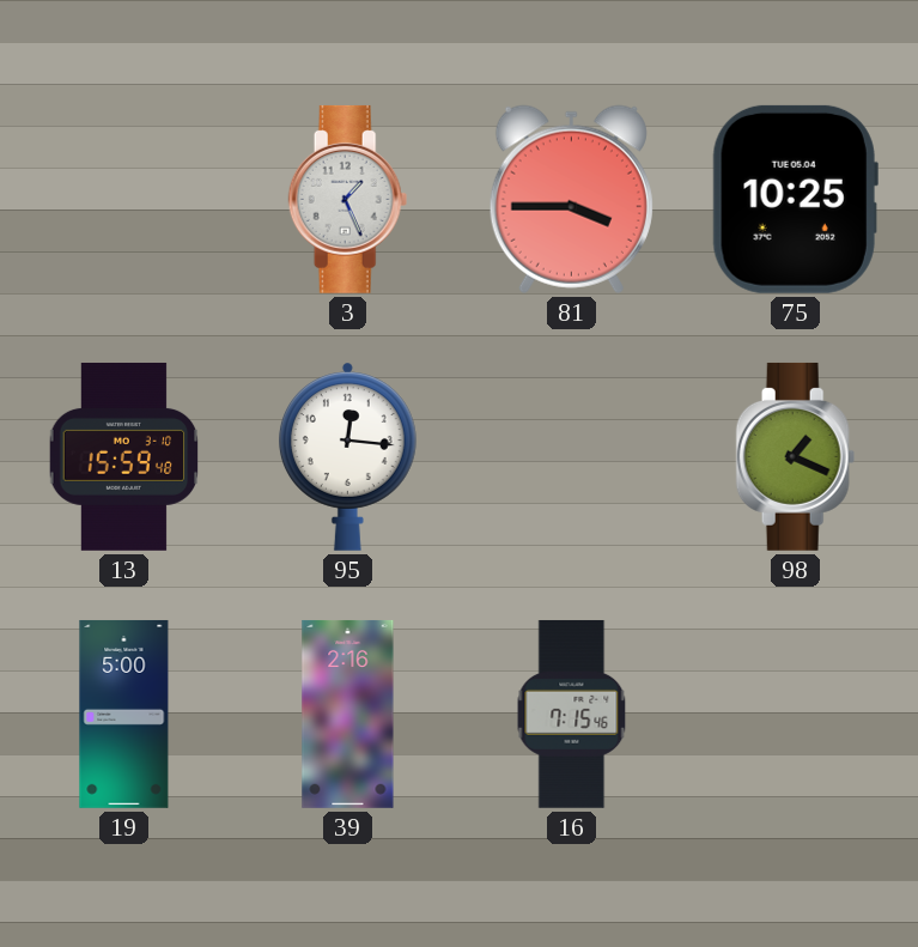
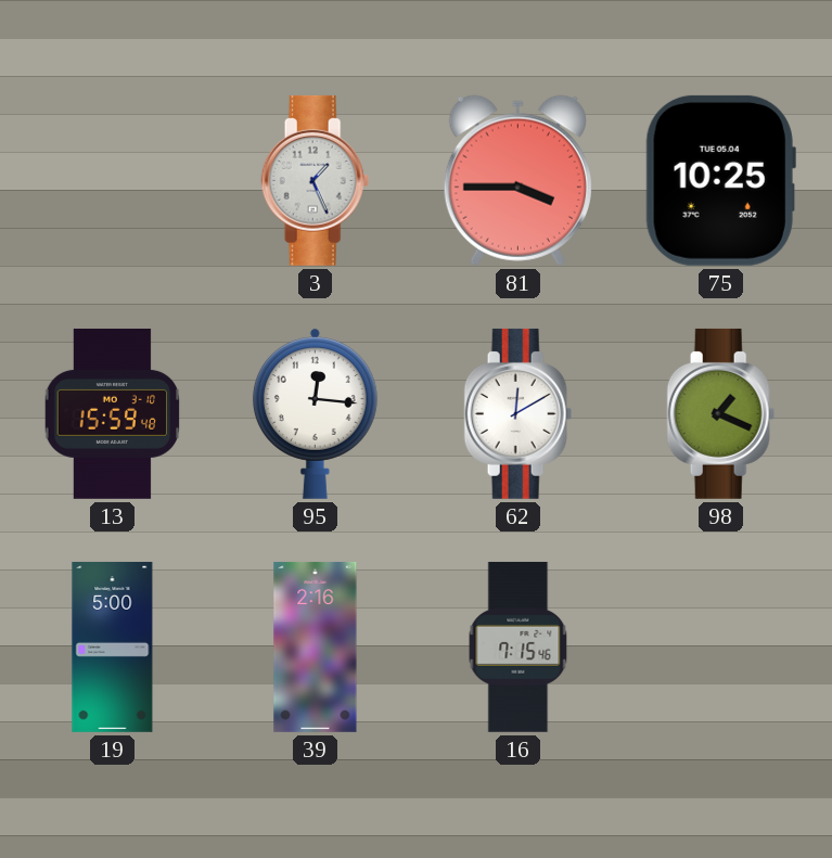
62: none -> 12:10 (519, 413)
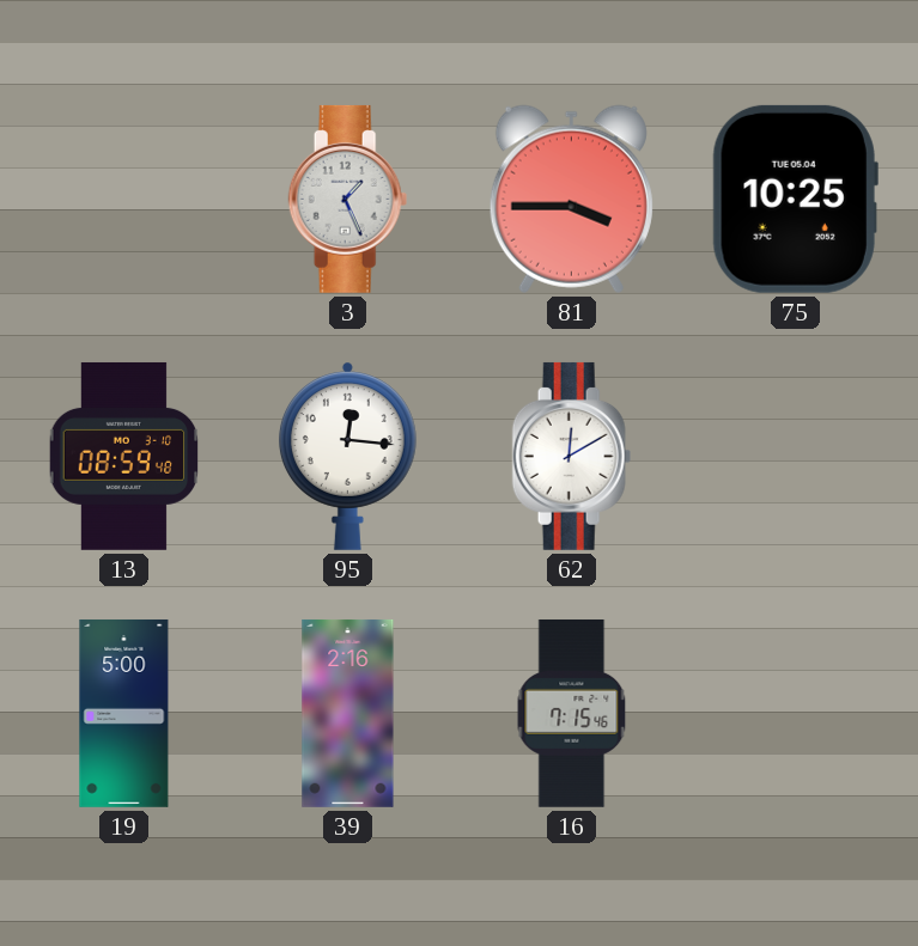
13: 15:59 -> 08:59 (124, 456)
98: 1:19 -> none (721, 413)
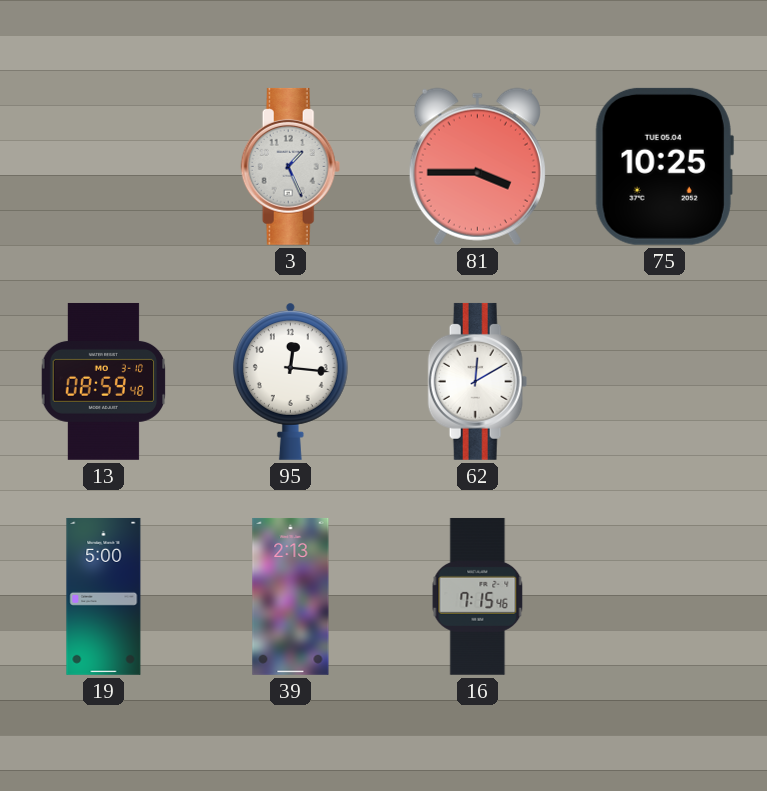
39: 2:16 -> 2:13 (291, 596)
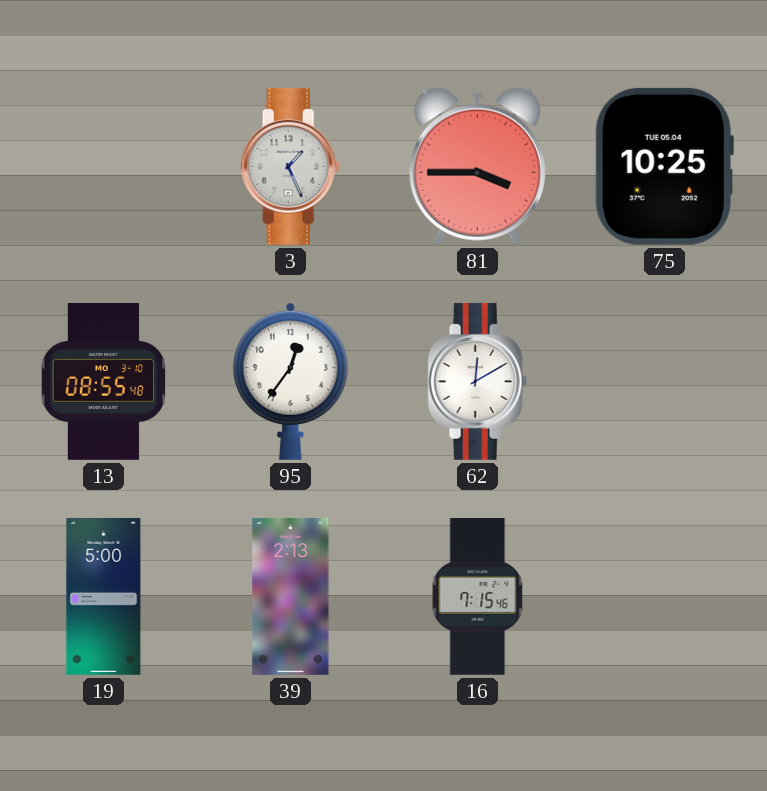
13: 08:59 -> 08:55 (104, 381)
95: 12:16 -> 12:36 (290, 381)
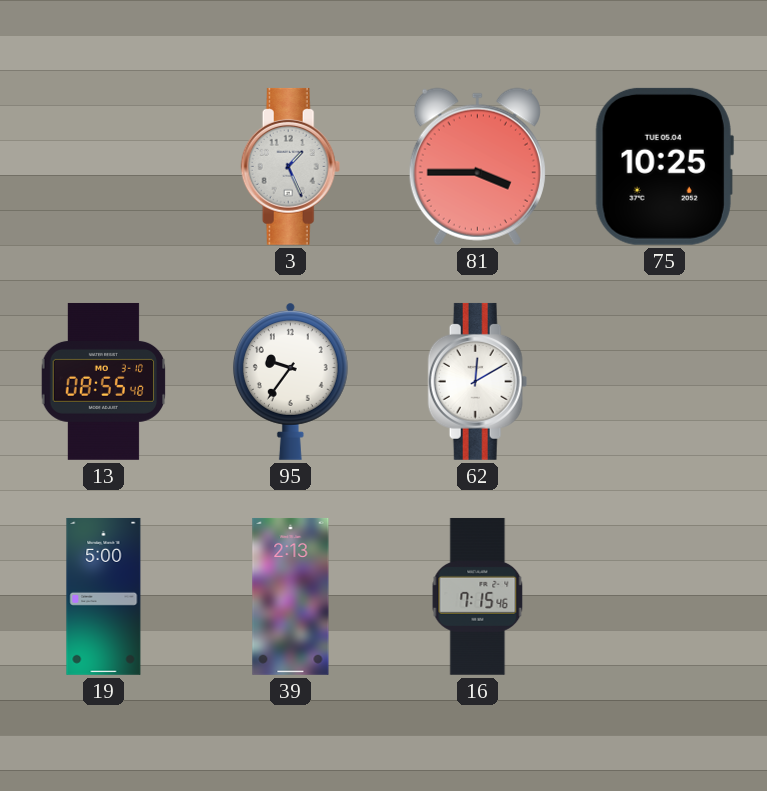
95: 12:36 -> 9:36 (290, 381)
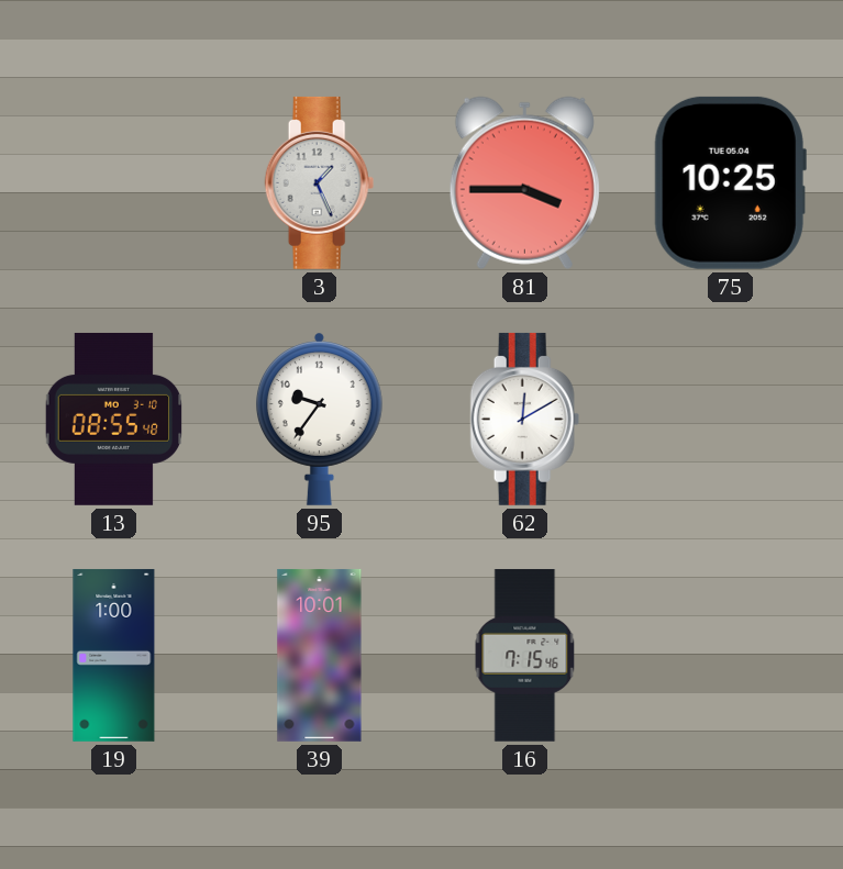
19: 5:00 -> 1:00 (114, 655)
39: 2:13 -> 10:01 (320, 655)
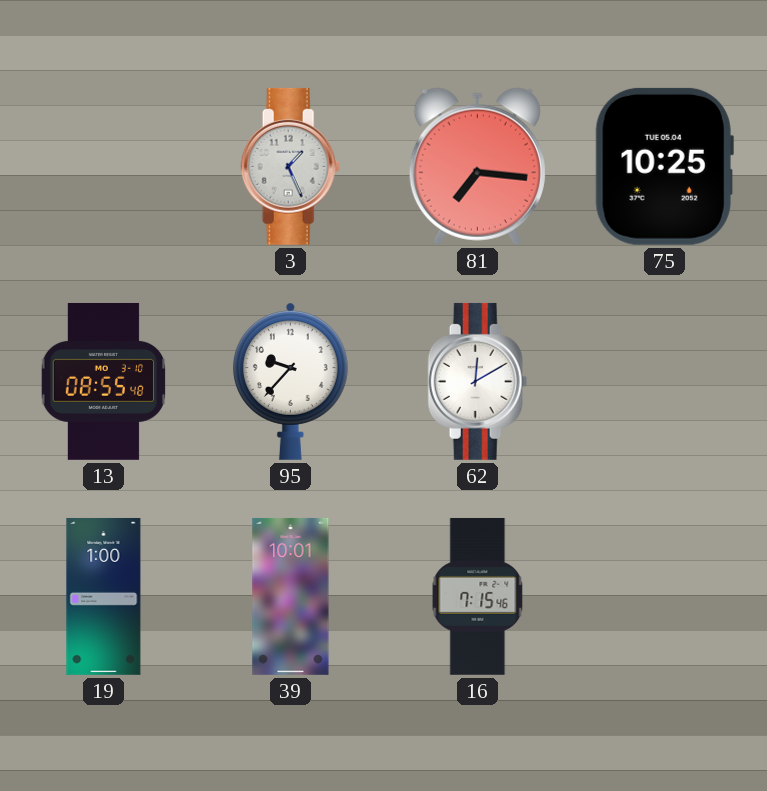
81: 3:45 -> 7:16 (477, 166)
95: 9:36 -> 9:37 (290, 381)
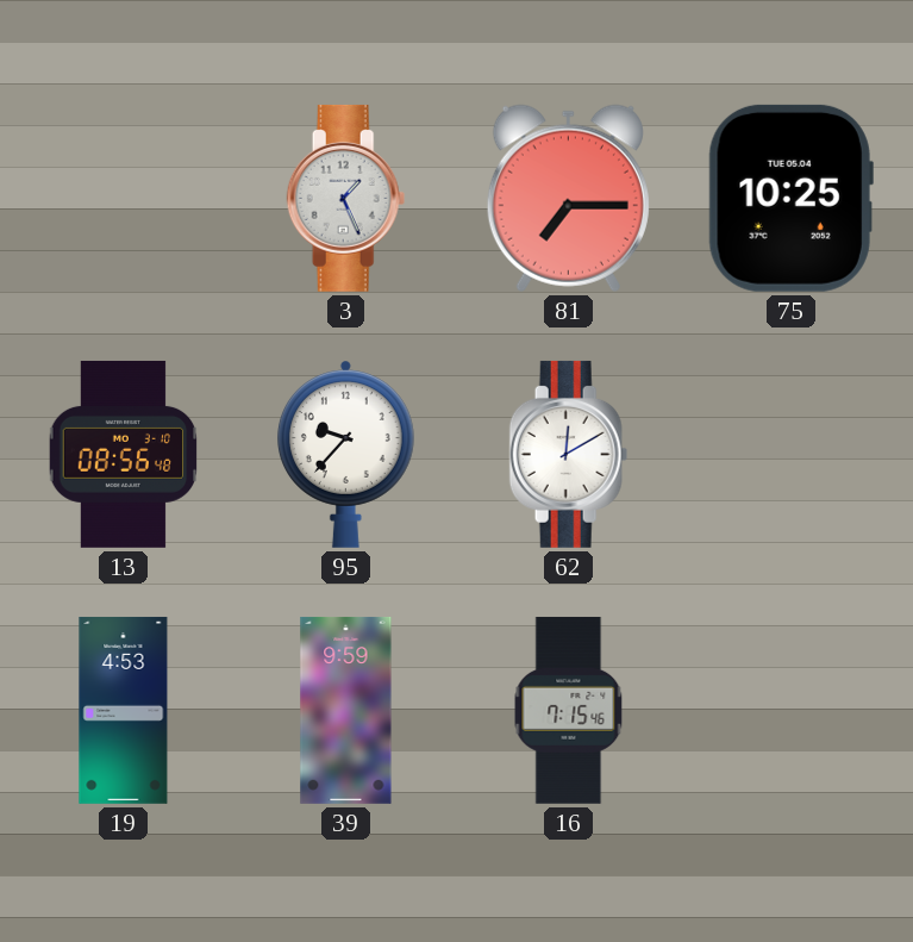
81: 7:16 -> 7:15 (568, 198)
13: 08:55 -> 08:56 (124, 454)
19: 1:00 -> 4:53 (124, 710)
39: 10:01 -> 9:59 (346, 710)
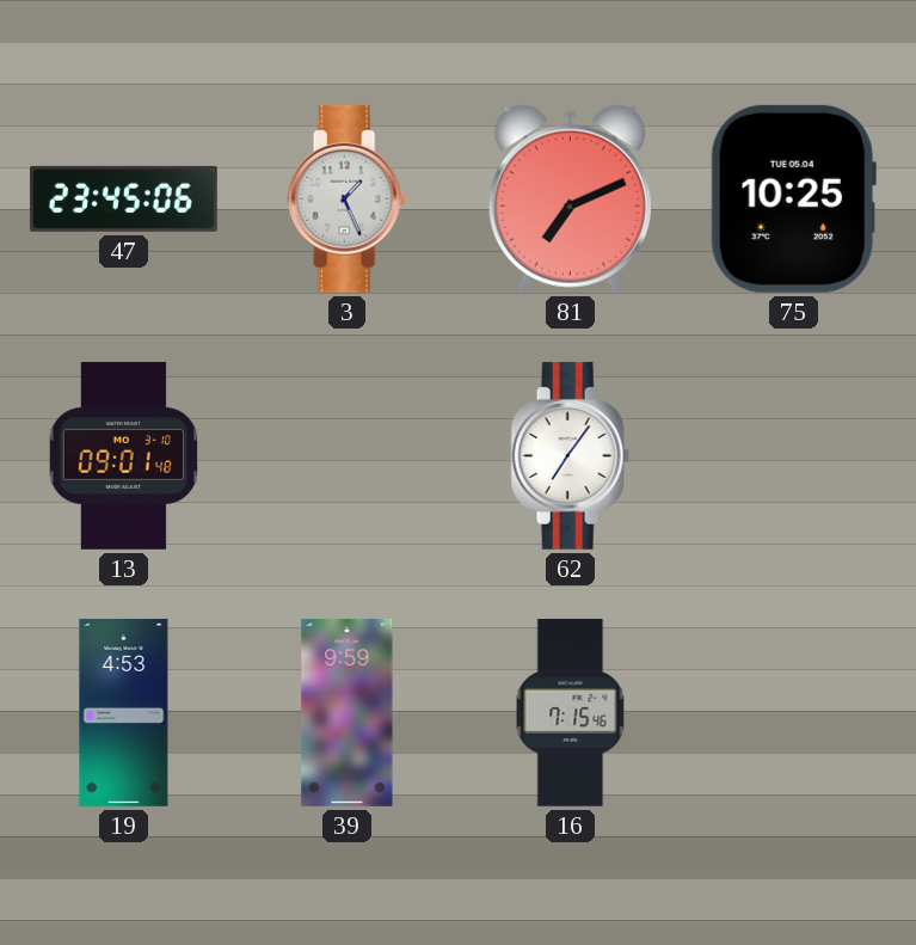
47: none -> 23:45 (123, 198)
81: 7:15 -> 7:11 (570, 198)
13: 08:56 -> 09:01 (124, 455)
95: 9:37 -> none (345, 454)
62: 12:10 -> 7:06 (571, 455)
